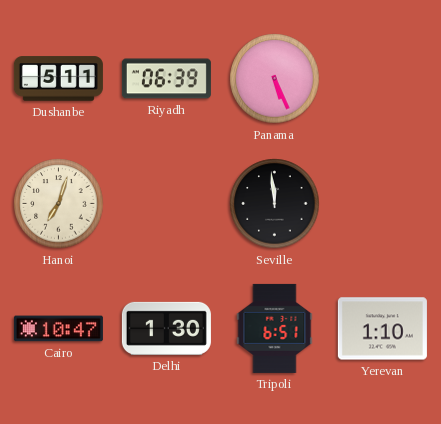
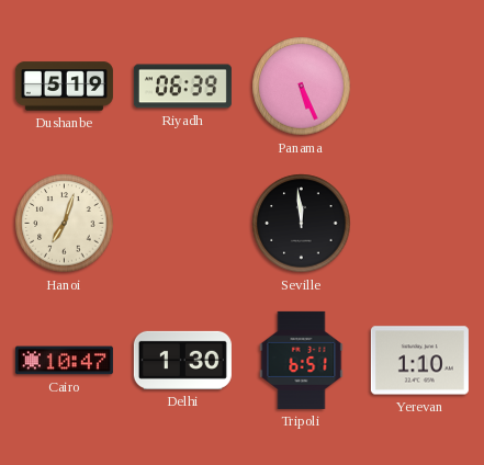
Dushanbe: 5:11 -> 5:19 (64, 87)
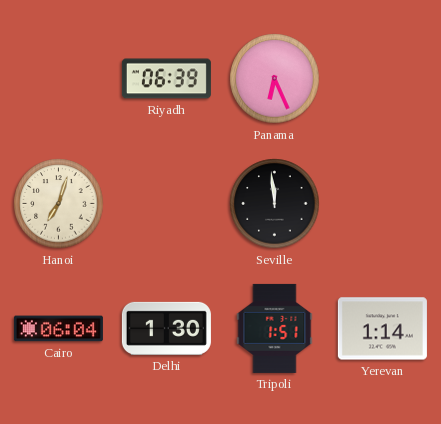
Dushanbe: 5:19 -> none (64, 87)
Panama: 5:26 -> 6:26 (275, 79)
Cairo: 10:47 -> 06:04 (58, 329)
Tripoli: 6:51 -> 1:51 (275, 328)
Yerevan: 1:10 -> 1:14 (382, 329)
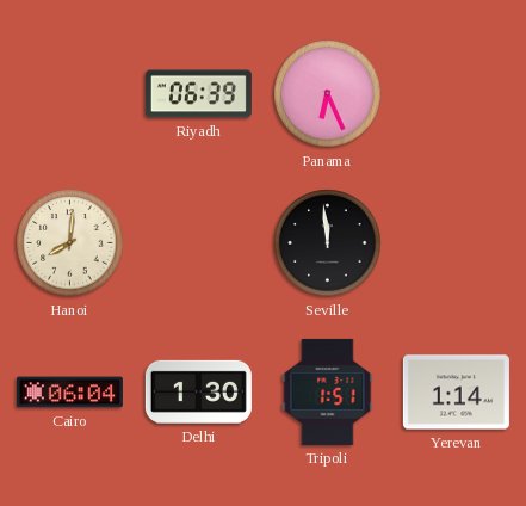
Hanoi: 7:03 -> 8:01 (70, 243)
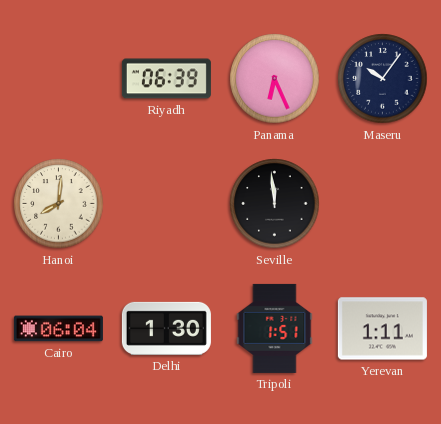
Maseru: none -> 10:06 (383, 79)
Yerevan: 1:14 -> 1:11 (382, 329)
